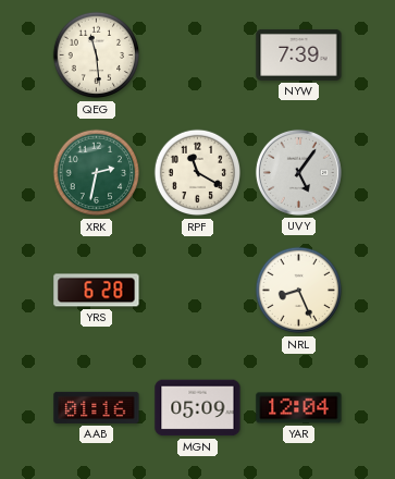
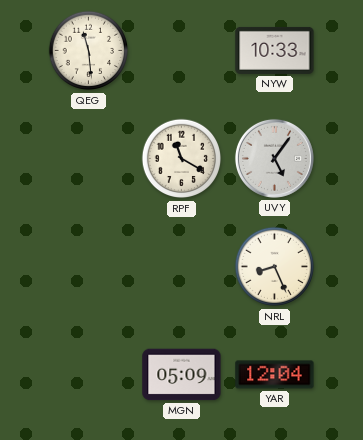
NYW: 7:39 -> 10:33 (275, 50)
XRK: 2:32 -> none (97, 173)
YRS: 6:28 -> none (97, 291)
AAB: 01:16 -> none (97, 407)
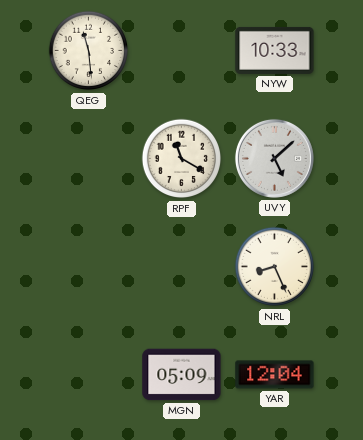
UVY: 5:06 -> 5:08 (274, 158)
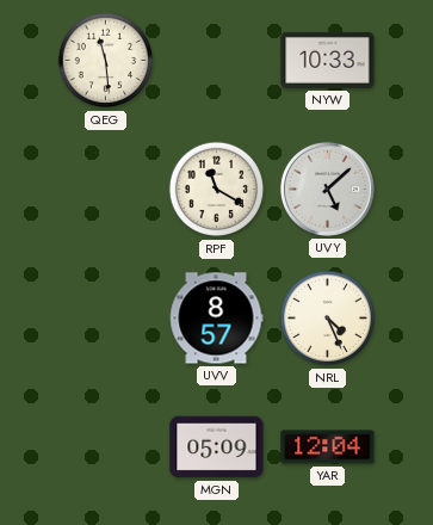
UVV: none -> 8:57 (216, 319)
NRL: 8:26 -> 4:26 (328, 319)
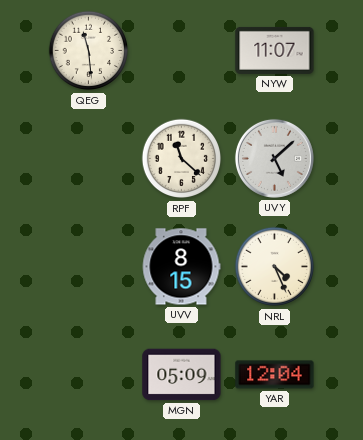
NYW: 10:33 -> 11:07 (275, 50)
RPF: 11:20 -> 11:22 (182, 159)
UVV: 8:57 -> 8:15 (181, 267)
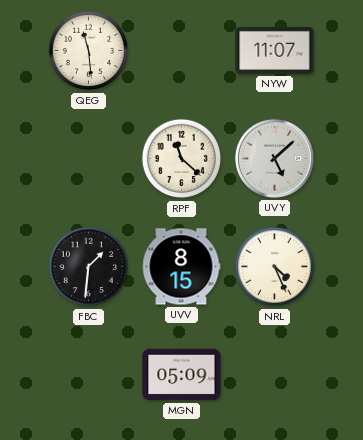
FBC: none -> 1:31 (89, 267)
YAR: 12:04 -> none (275, 375)
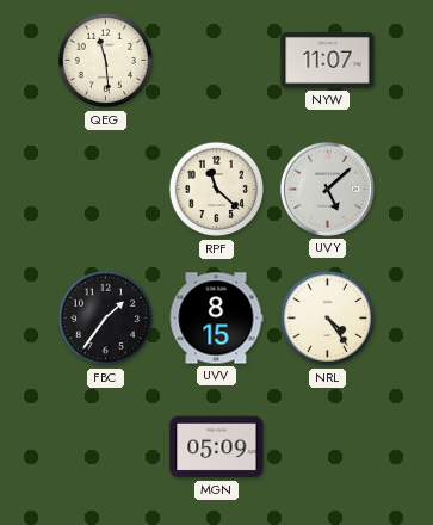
FBC: 1:31 -> 1:36 (106, 319)
NRL: 4:26 -> 4:24 (328, 319)
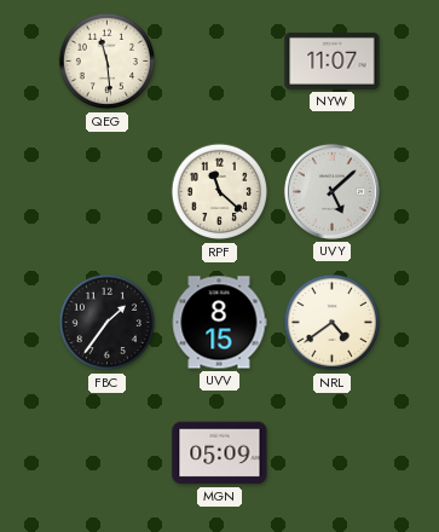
NRL: 4:24 -> 4:39 (333, 323)
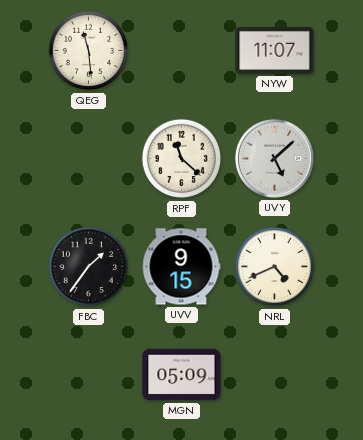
UVV: 8:15 -> 9:15 (181, 267)
NRL: 4:39 -> 4:41 (275, 267)
